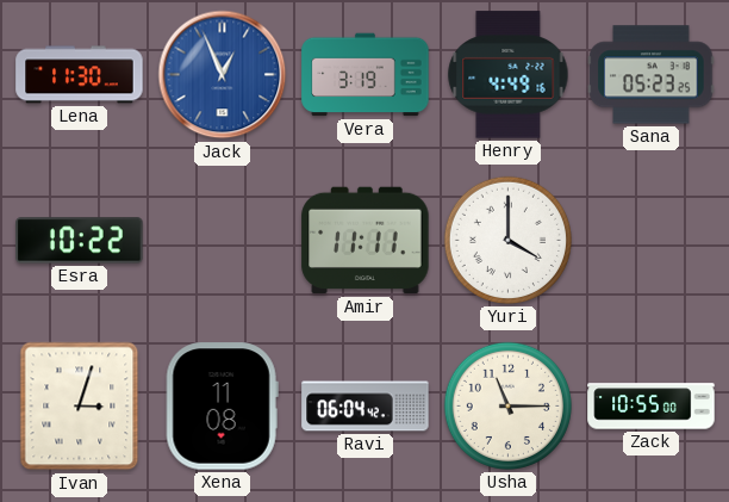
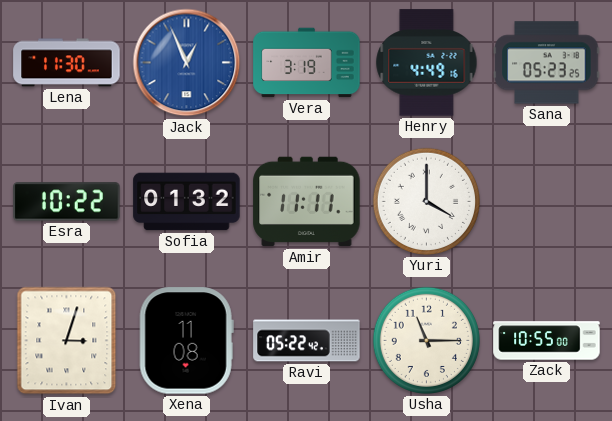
Sofia: none -> 01:32 (187, 202)
Ravi: 06:04 -> 05:22 (307, 341)
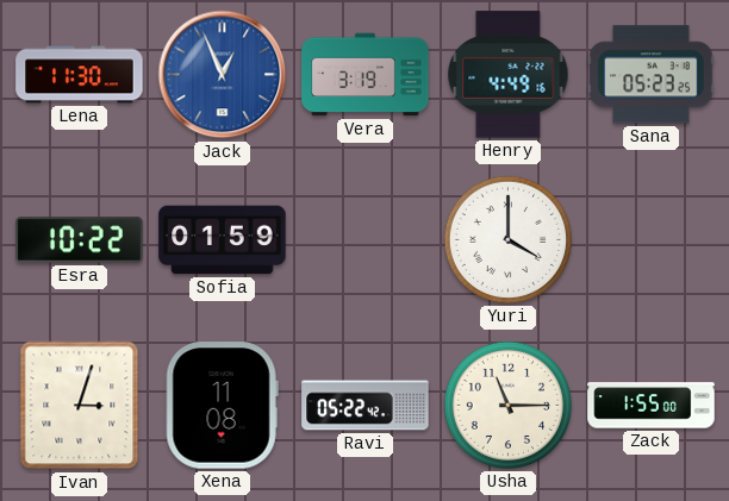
Sofia: 01:32 -> 01:59 (223, 240)
Amir: 11:11 -> none (307, 202)
Zack: 10:55 -> 1:55 (652, 406)
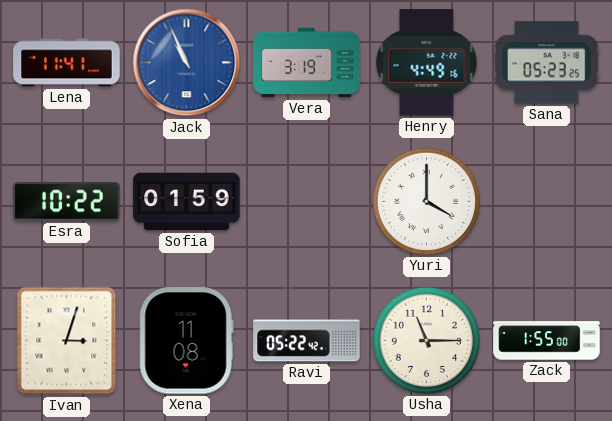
Lena: 11:30 -> 11:41 (67, 63)
Jack: 12:56 -> 10:56 (187, 63)
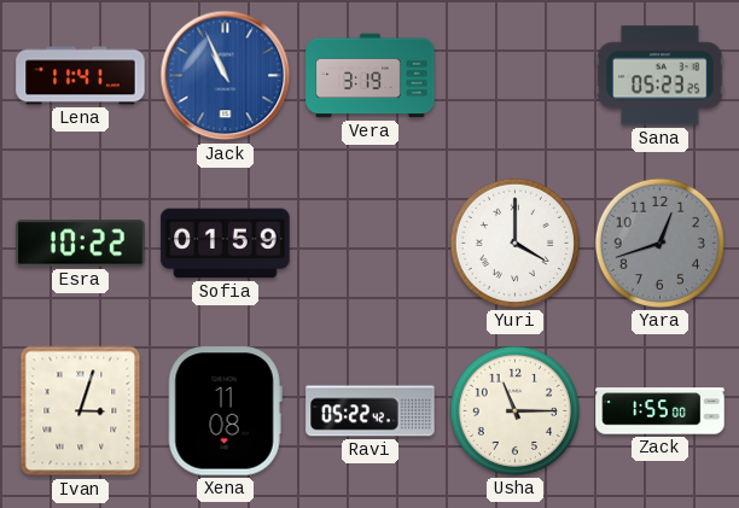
Henry: 4:49 -> none (427, 63)
Yara: none -> 12:42 (659, 243)
